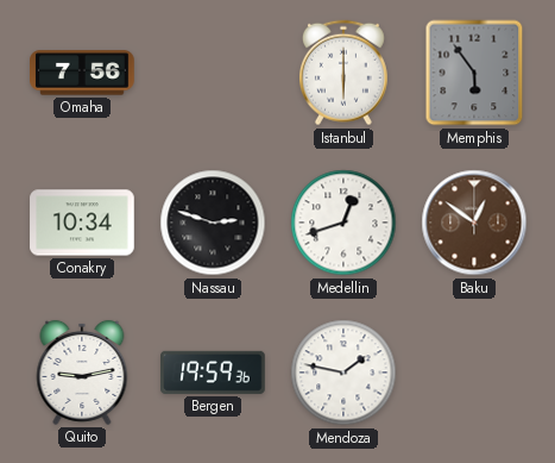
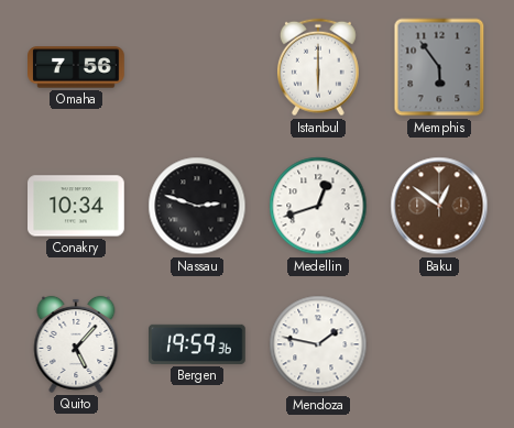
Quito: 9:13 -> 5:07 (76, 344)
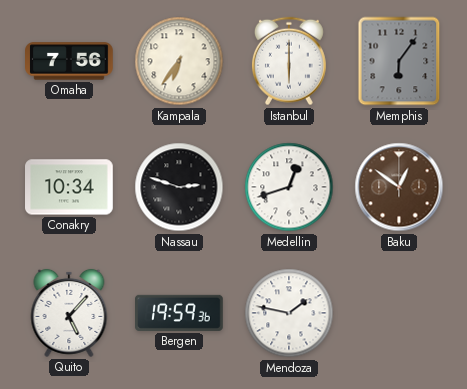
Kampala: none -> 6:36 (179, 61)
Memphis: 5:54 -> 6:06 (399, 61)
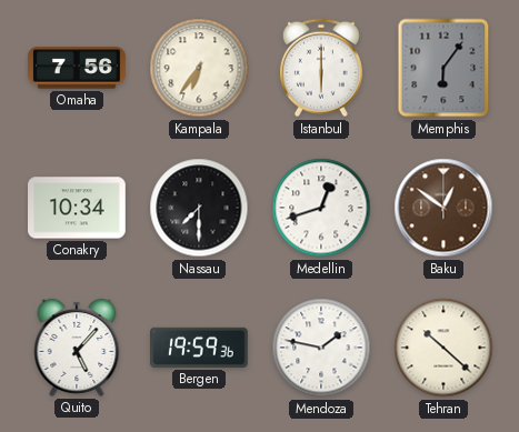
Nassau: 2:48 -> 7:30 (199, 208)
Tehran: none -> 10:22 (443, 348)
